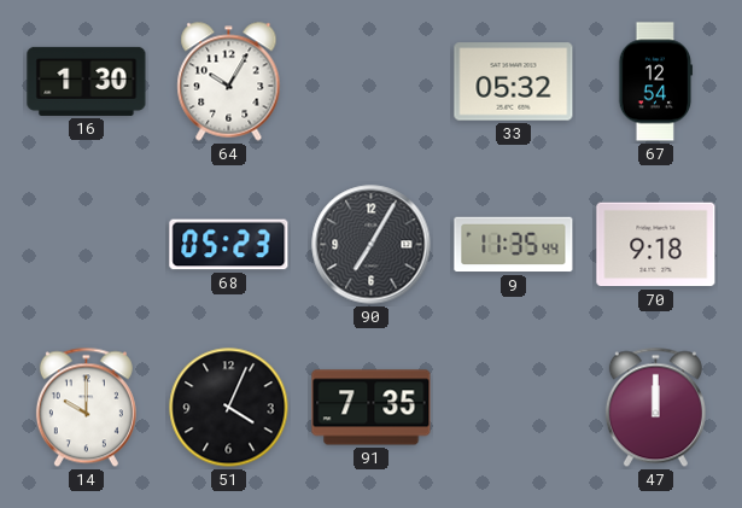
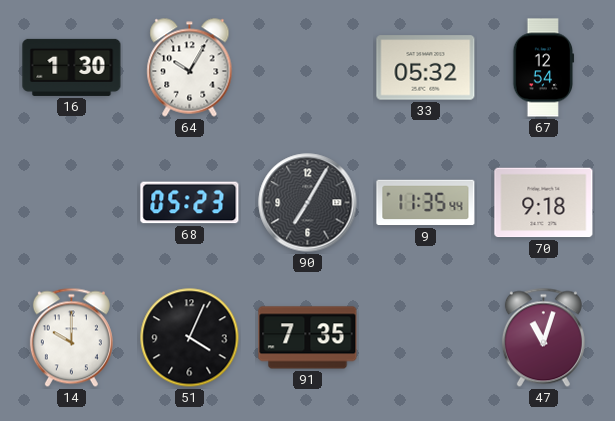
47: 12:00 -> 11:03 (543, 338)
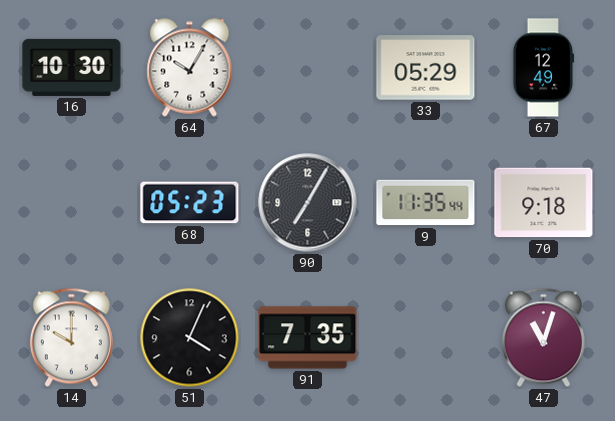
16: 1:30 -> 10:30 (72, 67)
33: 05:32 -> 05:29 (426, 68)
67: 12:54 -> 12:49 (544, 68)
